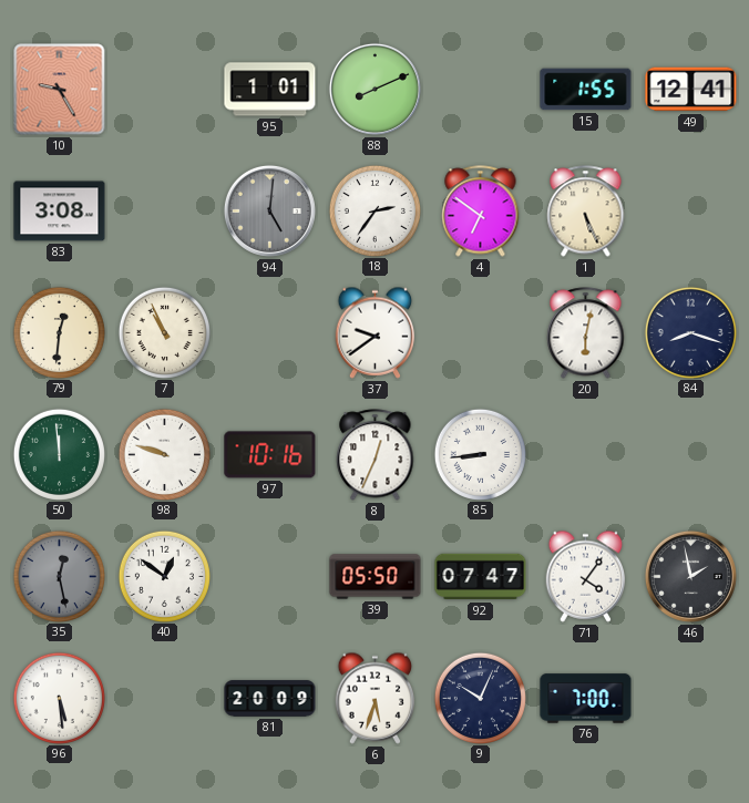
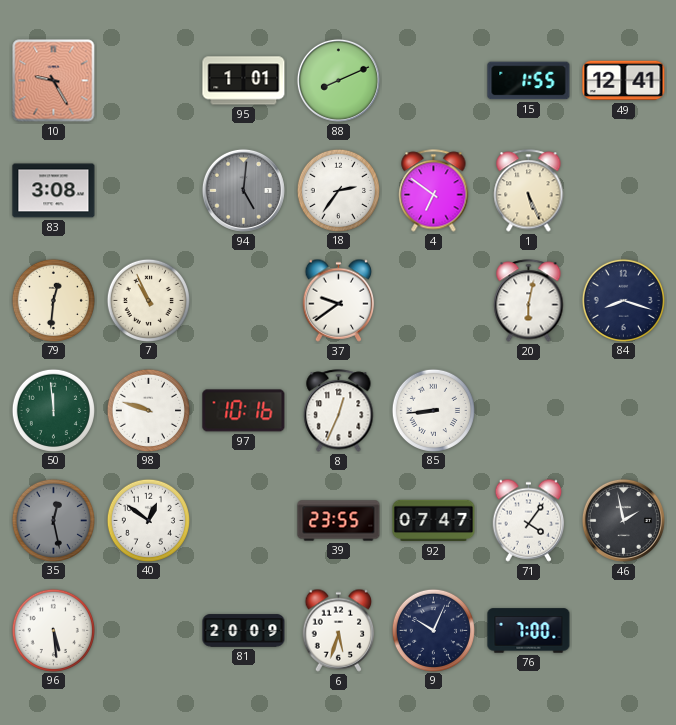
39: 05:50 -> 23:55 (339, 521)
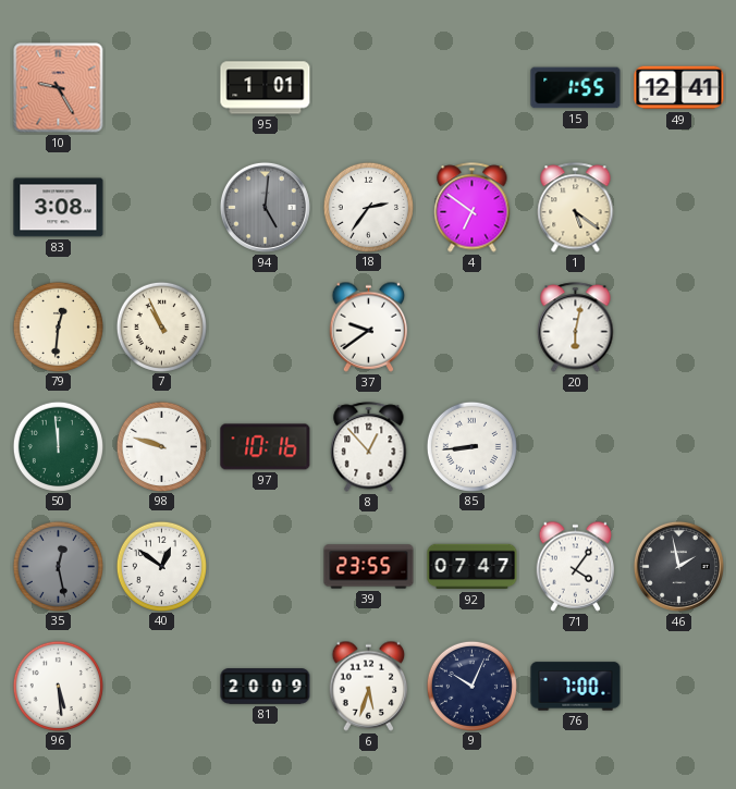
88: 8:11 -> none (338, 80)
1: 5:26 -> 5:21 (576, 208)
84: 8:18 -> none (623, 300)
8: 12:34 -> 12:53 (369, 447)
